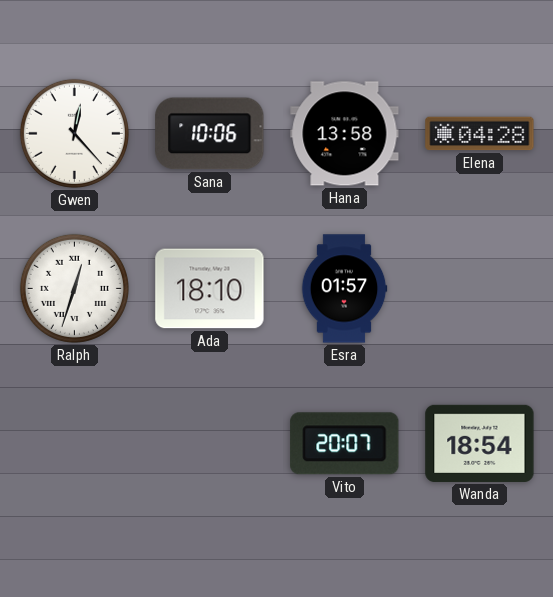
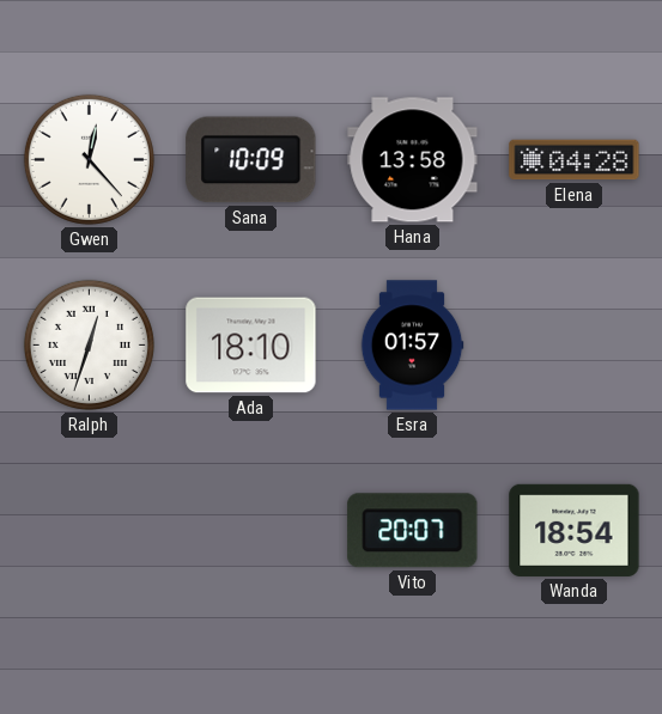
Sana: 10:06 -> 10:09 (251, 160)
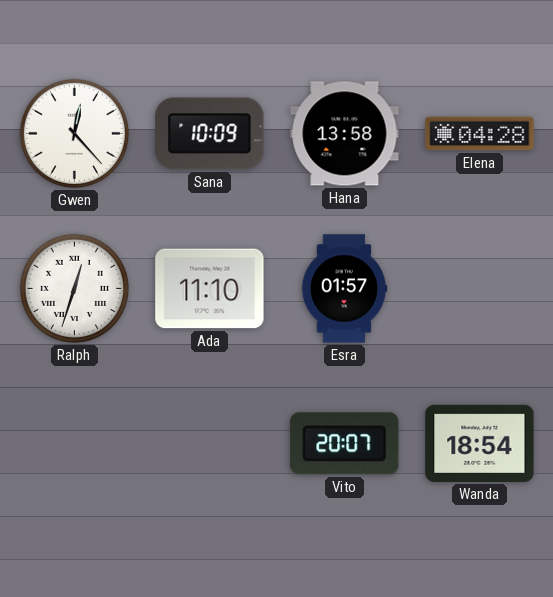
Ada: 18:10 -> 11:10 (210, 289)
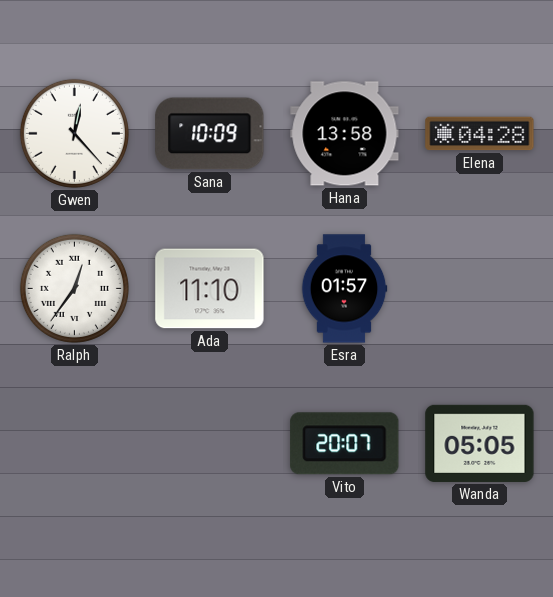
Ralph: 12:33 -> 12:36 (74, 288)
Wanda: 18:54 -> 05:05 (480, 443)
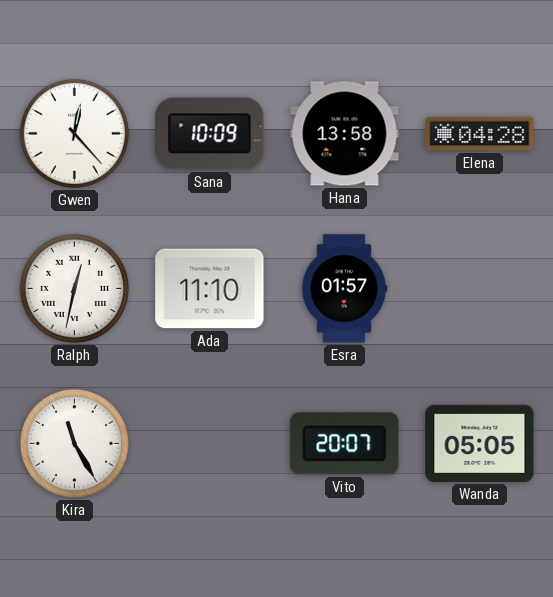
Ralph: 12:36 -> 12:32 (74, 288)
Kira: none -> 11:25 (74, 443)
